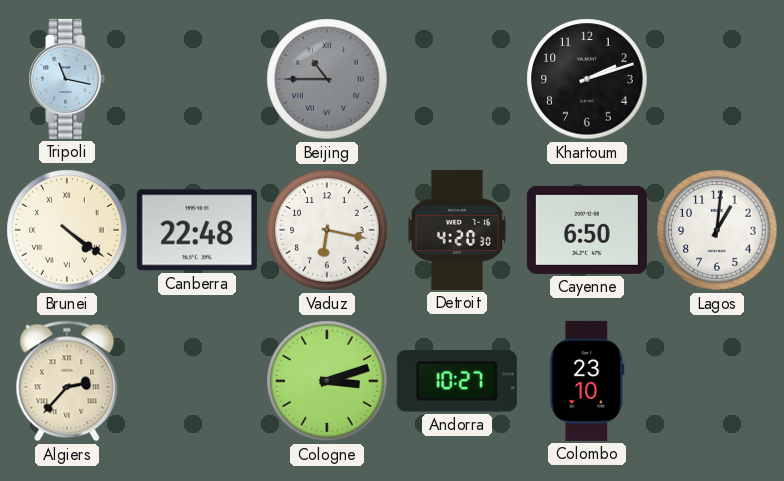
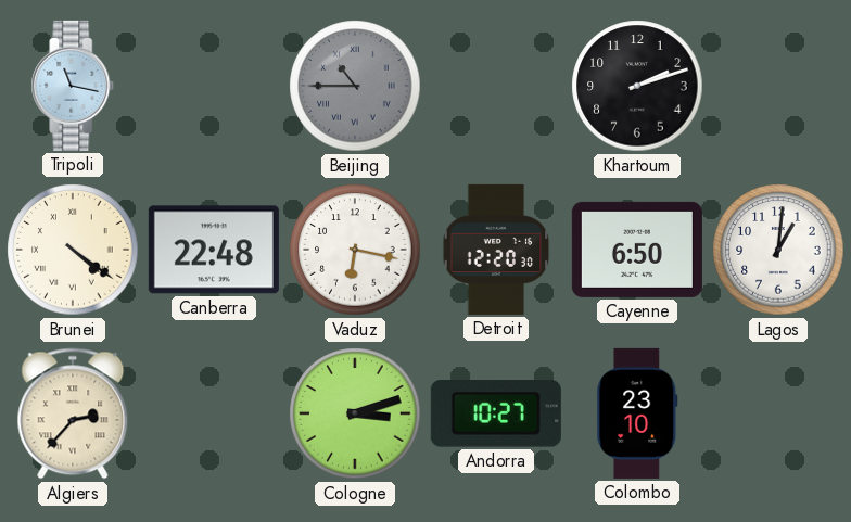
Detroit: 4:20 -> 12:20 (496, 250)
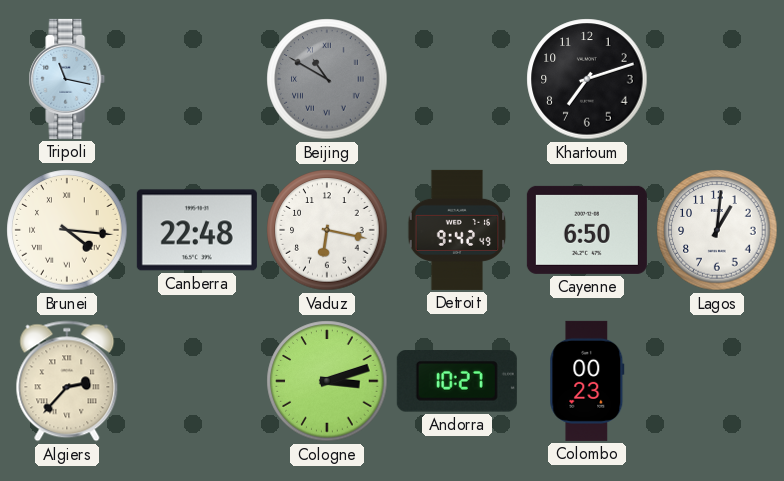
Beijing: 10:45 -> 10:50 (327, 79)
Khartoum: 2:12 -> 7:12 (587, 79)
Brunei: 4:21 -> 4:16 (67, 230)
Detroit: 12:20 -> 9:42 (457, 230)
Colombo: 23:10 -> 00:23 (587, 381)
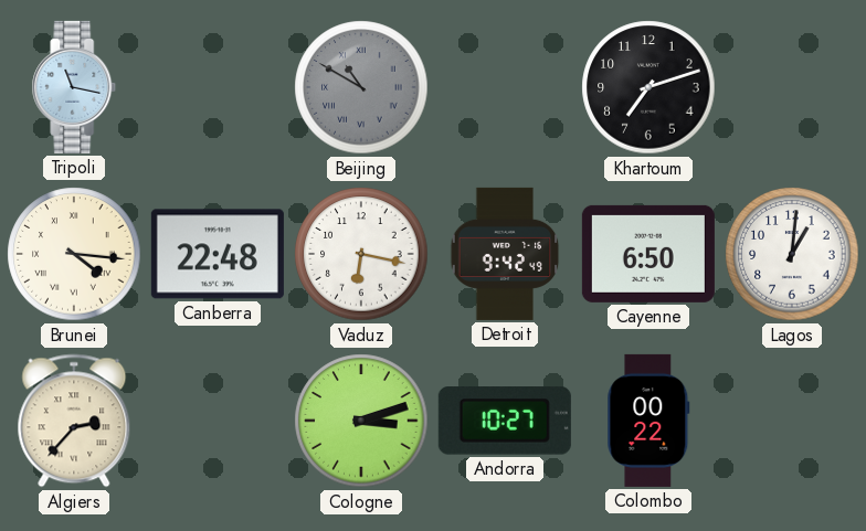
Colombo: 00:23 -> 00:22 (648, 421)
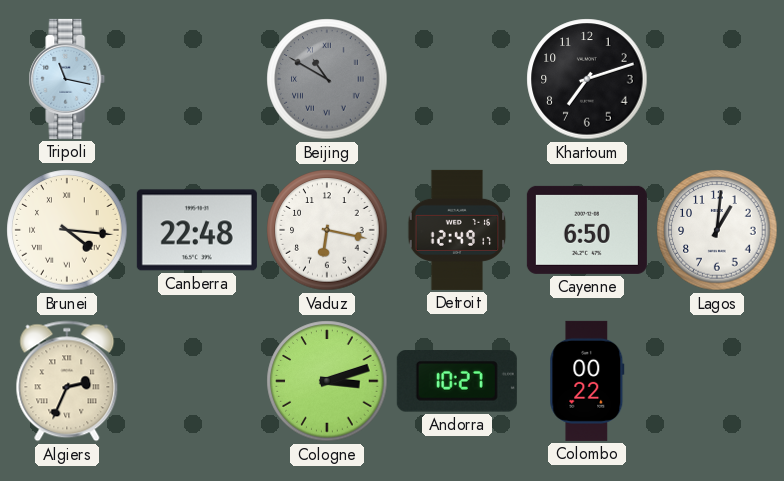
Detroit: 9:42 -> 12:49 (457, 230)
Algiers: 2:37 -> 2:34 (67, 381)
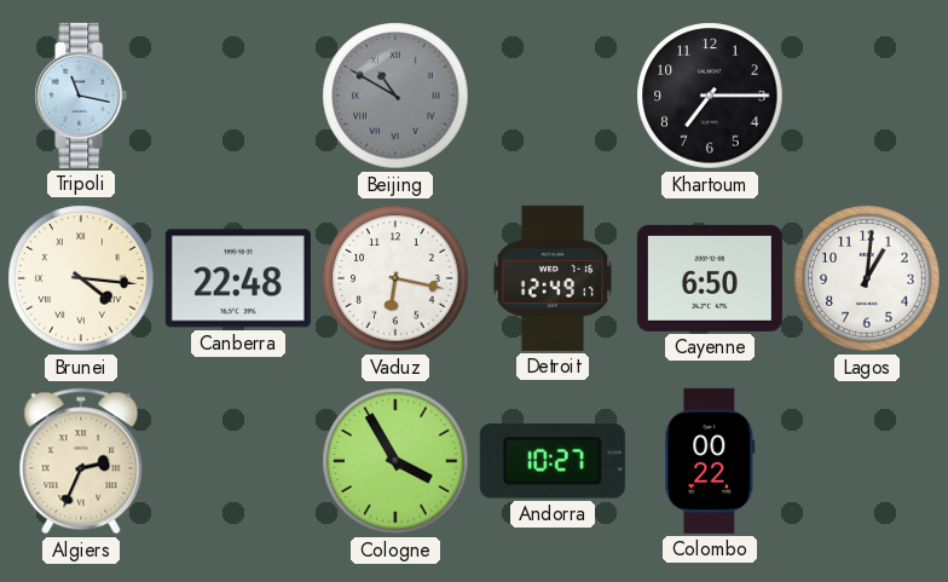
Khartoum: 7:12 -> 7:15 (710, 96)
Cologne: 3:12 -> 3:55 (395, 461)
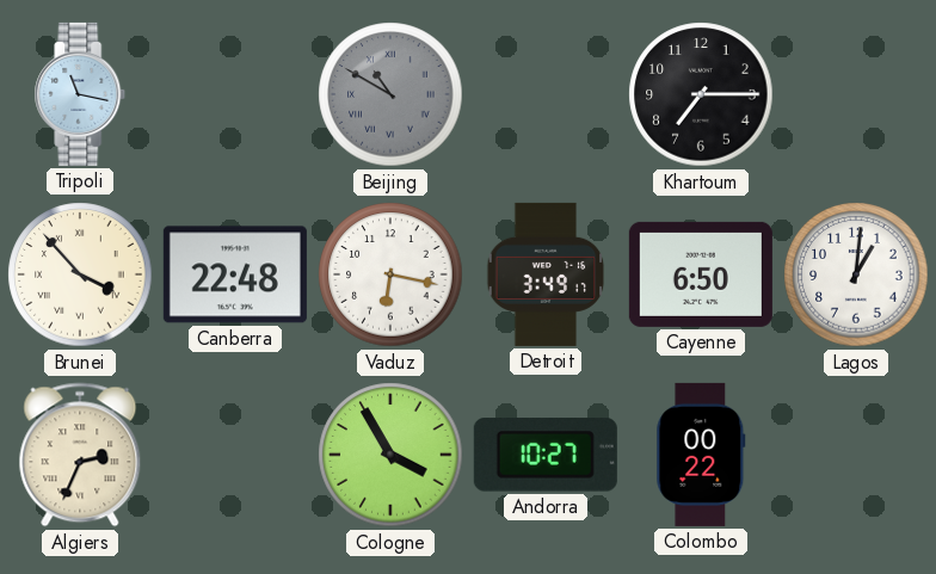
Brunei: 4:16 -> 3:53 (80, 274)
Detroit: 12:49 -> 3:49 (546, 274)
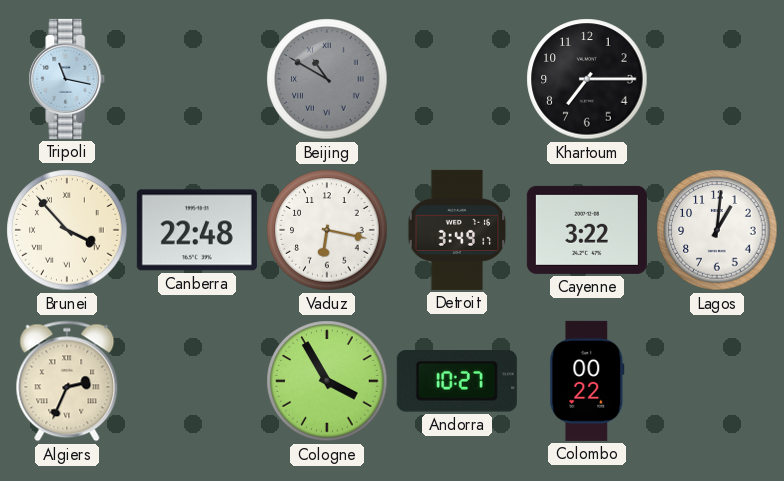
Cayenne: 6:50 -> 3:22 (587, 230)
